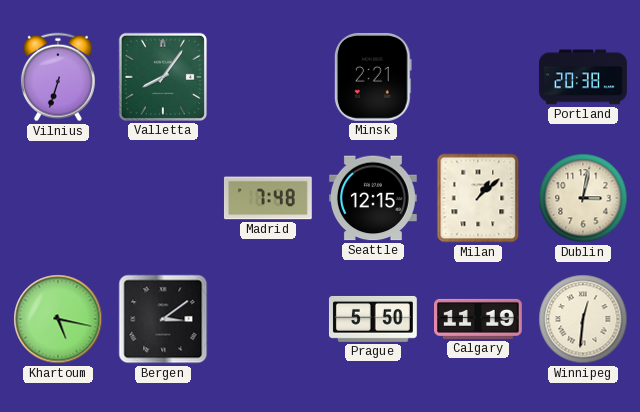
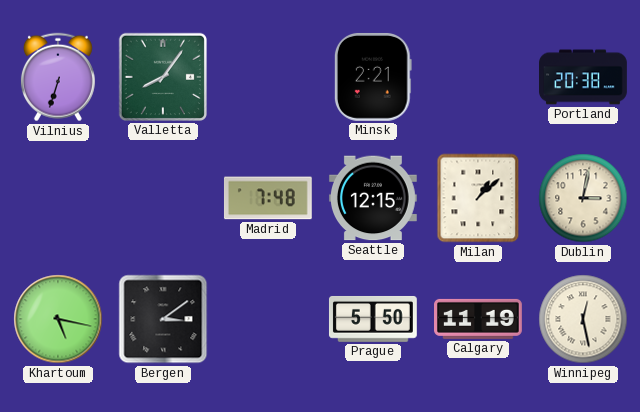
Winnipeg: 12:31 -> 12:28 (583, 319)
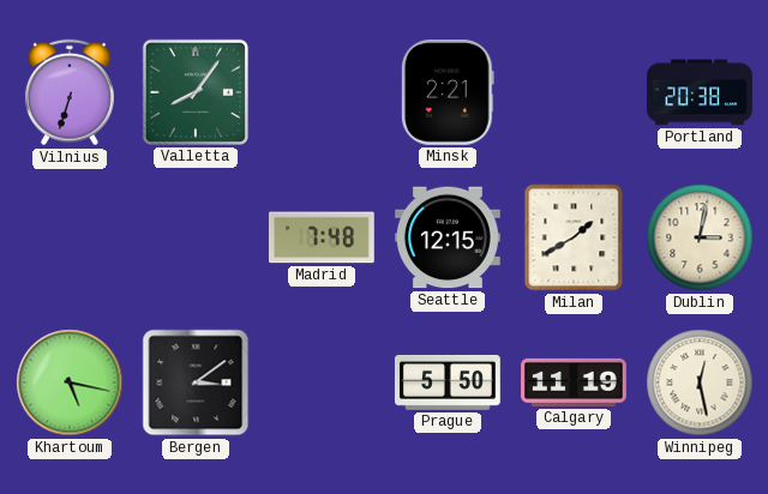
Milan: 1:08 -> 1:40 (574, 237)
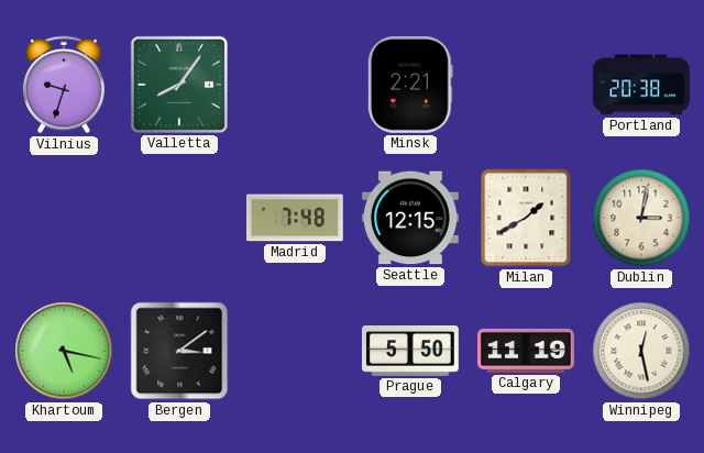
Vilnius: 6:33 -> 9:33 (64, 85)
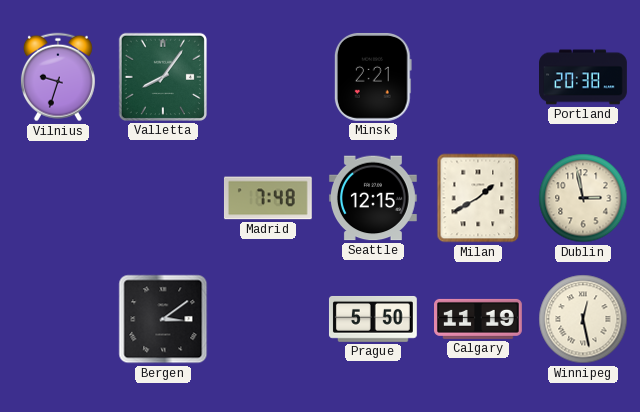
Dublin: 3:02 -> 2:58 (583, 198)
Khartoum: 5:17 -> none (64, 351)
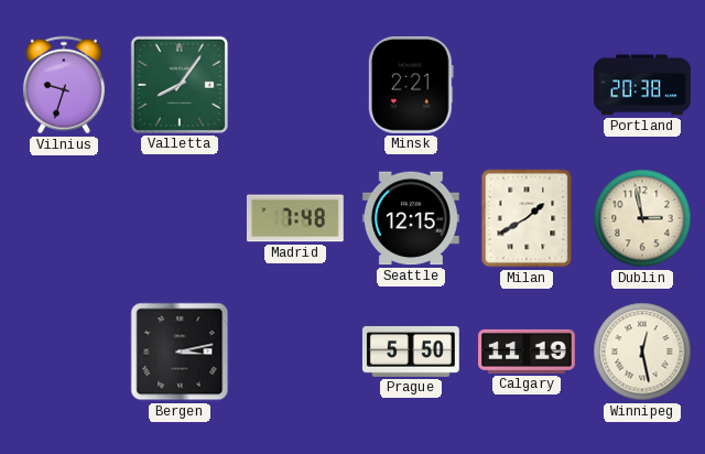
Bergen: 3:09 -> 3:13 (180, 352)
